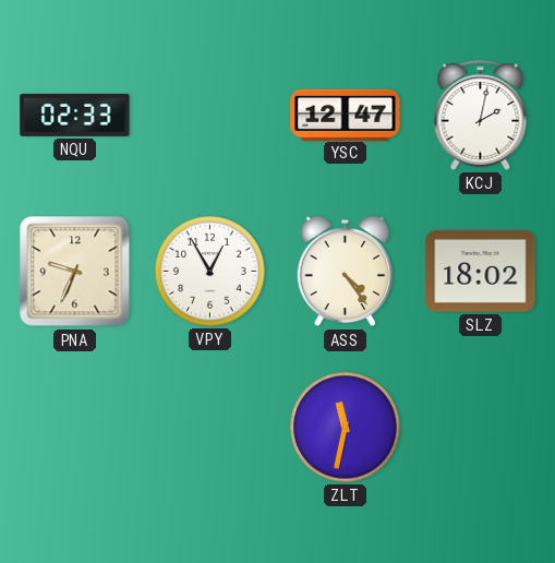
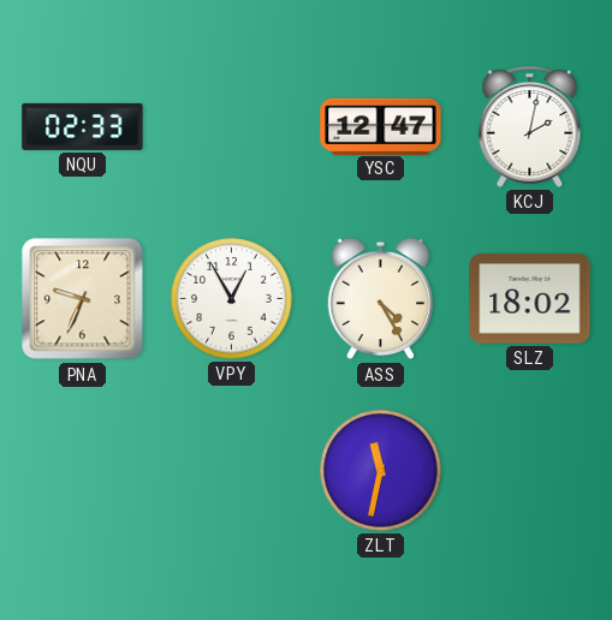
ASS: 4:24 -> 4:25 (381, 299)
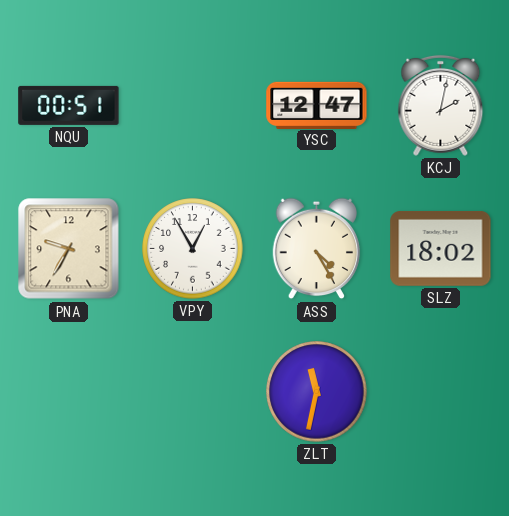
NQU: 02:33 -> 00:51 (69, 105)
PNA: 9:34 -> 9:35 (69, 249)
